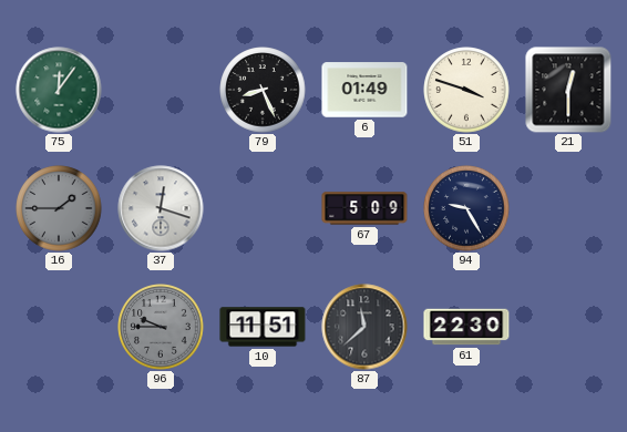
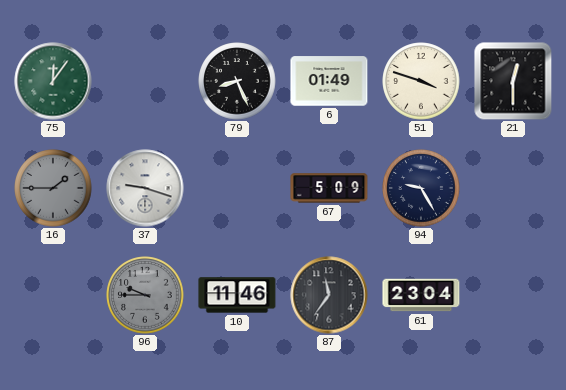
37: 12:18 -> 9:18 (145, 188)
10: 11:51 -> 11:46 (237, 295)
87: 11:38 -> 11:36 (329, 295)
61: 22:30 -> 23:04 (421, 295)
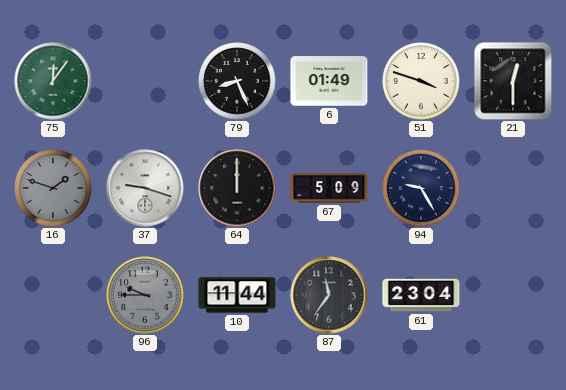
16: 1:45 -> 1:48 (53, 188)
64: none -> 12:00 (237, 188)
10: 11:46 -> 11:44 (237, 295)
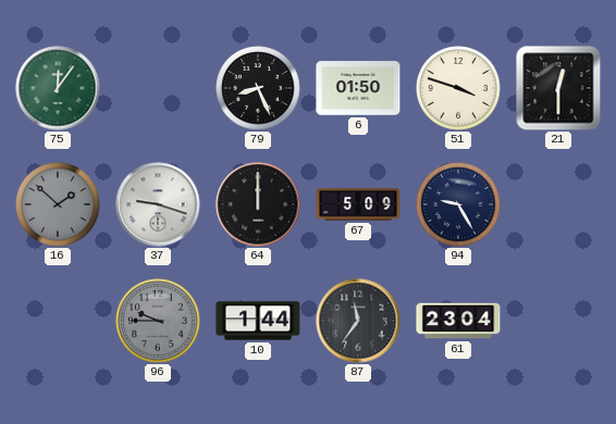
6: 01:49 -> 01:50 (358, 88)
16: 1:48 -> 1:52 (58, 204)
10: 11:44 -> 1:44 (258, 321)
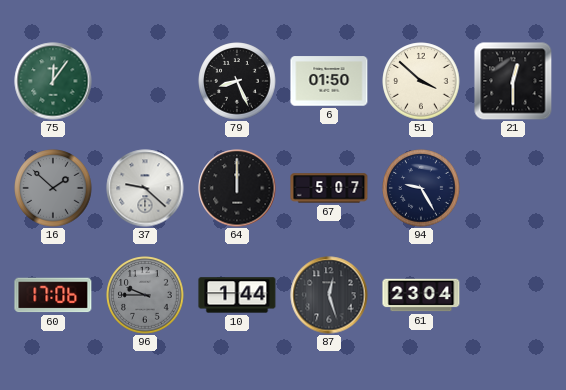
51: 3:48 -> 3:52 (421, 81)
37: 9:18 -> 9:22 (145, 188)
67: 5:09 -> 5:07 (329, 188)
60: none -> 17:06 (53, 295)
87: 11:36 -> 12:27 (329, 295)
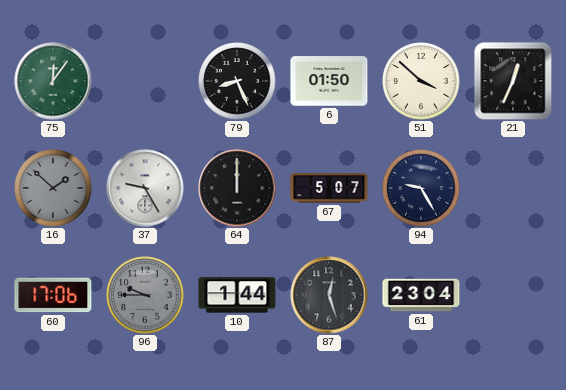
21: 12:30 -> 12:34 (513, 81)
37: 9:22 -> 9:25 (145, 188)
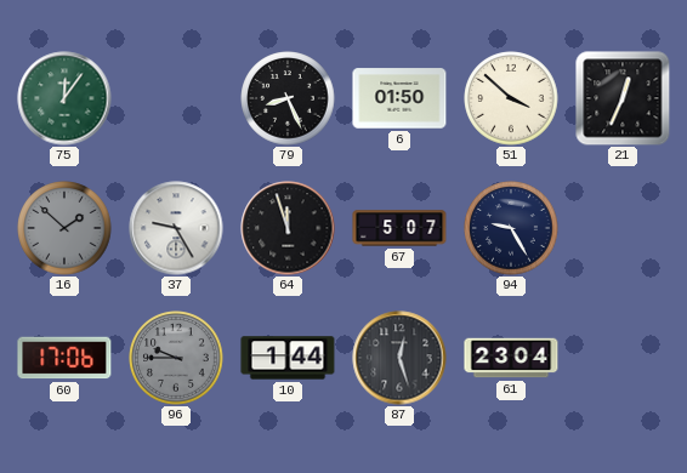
64: 12:00 -> 11:57 (288, 228)
